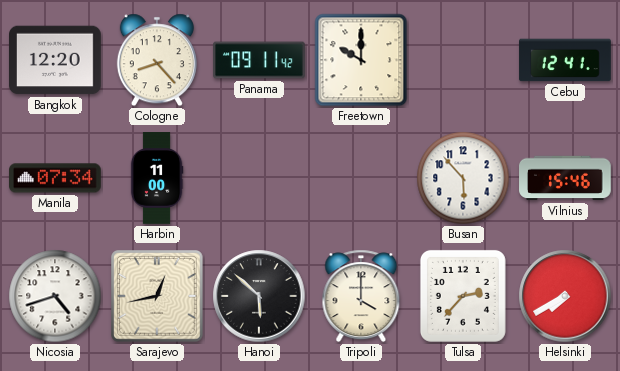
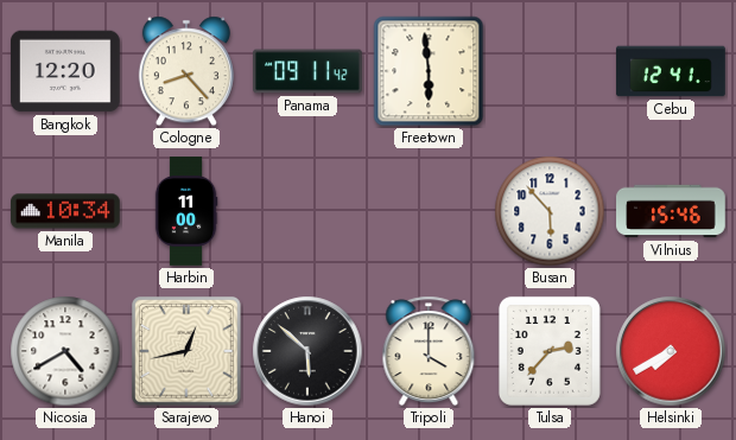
Freetown: 10:00 -> 5:59 (429, 71)
Manila: 07:34 -> 10:34 (65, 211)
Nicosia: 4:42 -> 4:40 (65, 351)
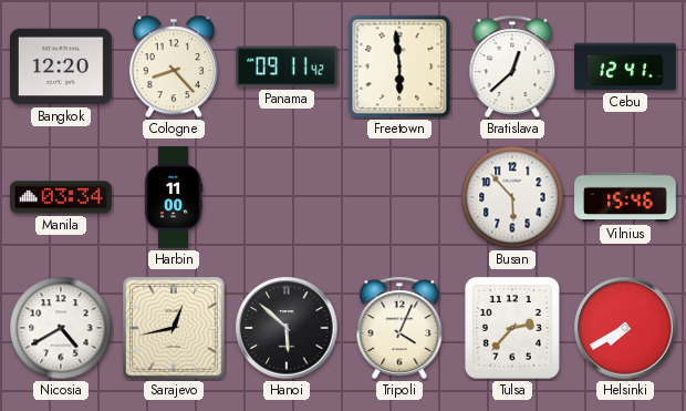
Bratislava: none -> 12:38 (512, 66)
Manila: 10:34 -> 03:34 (61, 197)
Tripoli: 4:00 -> 4:04 (399, 328)
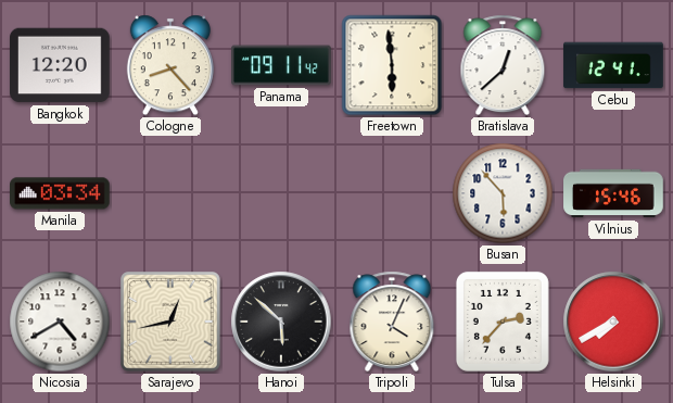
Harbin: 11:00 -> none (174, 197)
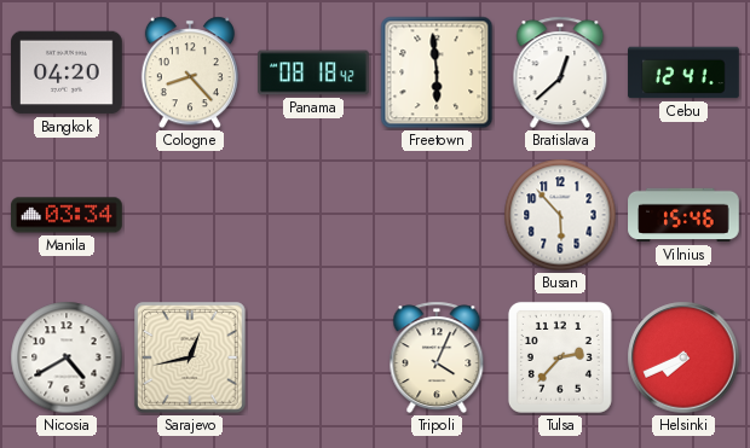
Bangkok: 12:20 -> 04:20 (68, 72)
Panama: 09:11 -> 08:18 (313, 72)
Hanoi: 5:52 -> none (281, 322)
Helsinki: 7:40 -> 7:41 (683, 357)
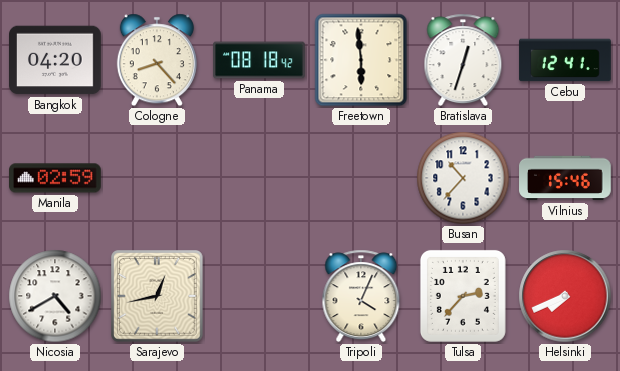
Bratislava: 12:38 -> 12:33 (463, 60)
Manila: 03:34 -> 02:59 (55, 178)
Busan: 5:53 -> 10:37 (463, 178)
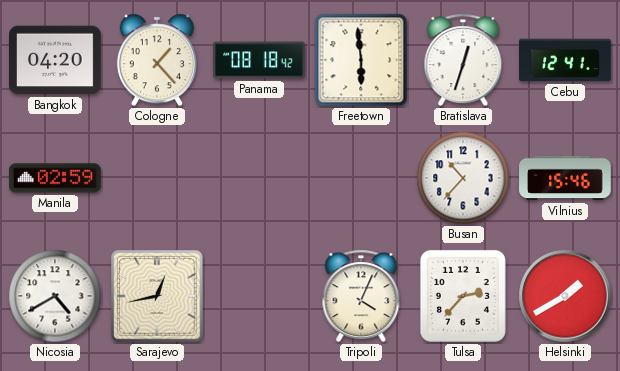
Cologne: 8:23 -> 1:23 (157, 60)
Helsinki: 7:41 -> 1:40 (565, 296)
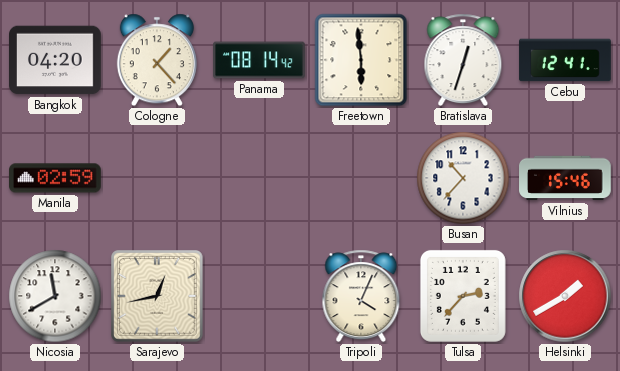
Panama: 08:18 -> 08:14 (259, 60)
Nicosia: 4:40 -> 11:40 (55, 296)
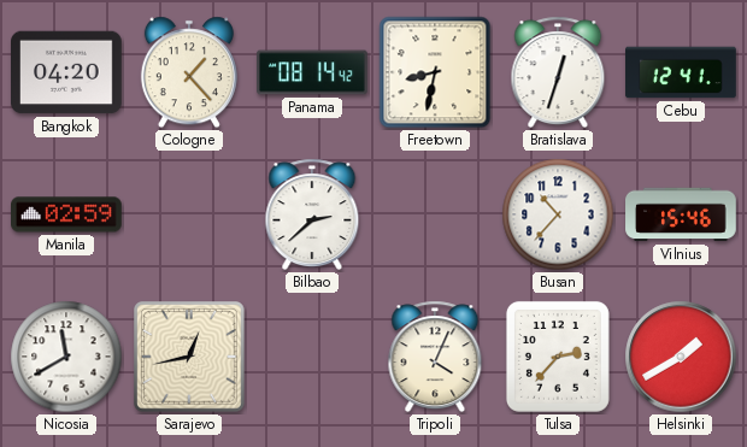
Freetown: 5:59 -> 8:32 (435, 72)
Bilbao: none -> 2:38 (312, 214)
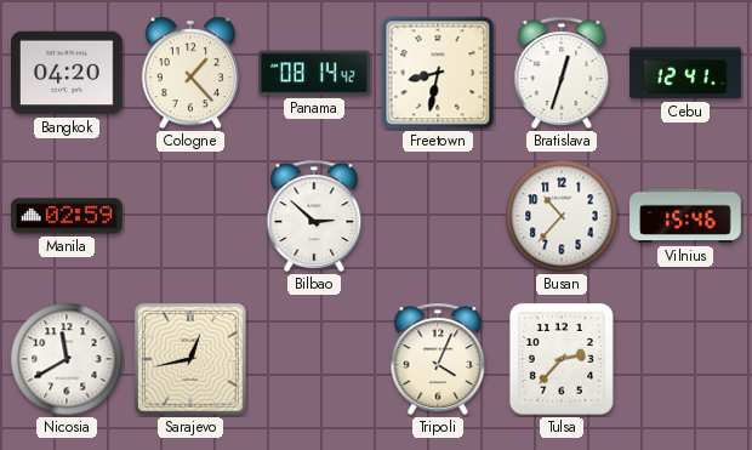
Bilbao: 2:38 -> 2:52 (314, 216)
Helsinki: 1:40 -> none (681, 357)
